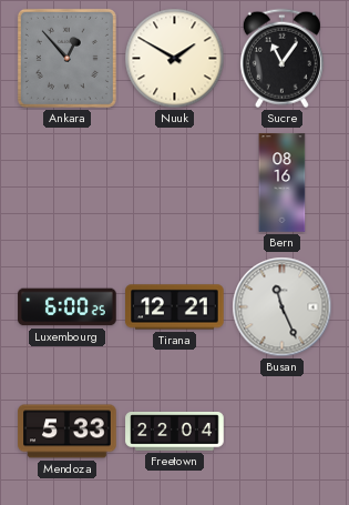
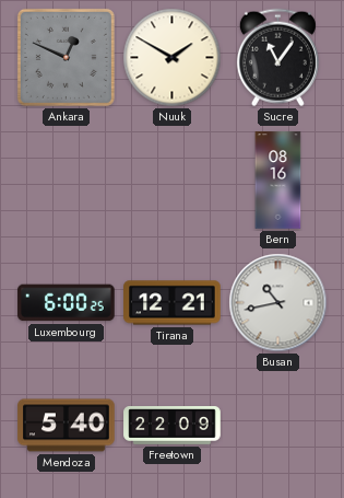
Ankara: 12:53 -> 12:49 (66, 57)
Busan: 11:26 -> 10:43 (278, 303)
Mendoza: 5:33 -> 5:40 (67, 426)
Freetown: 22:04 -> 22:09 (173, 426)
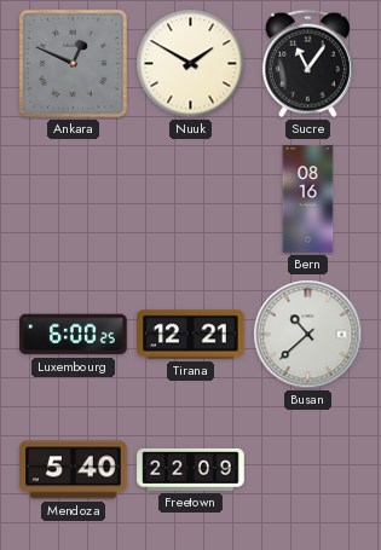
Busan: 10:43 -> 10:38 (308, 335)
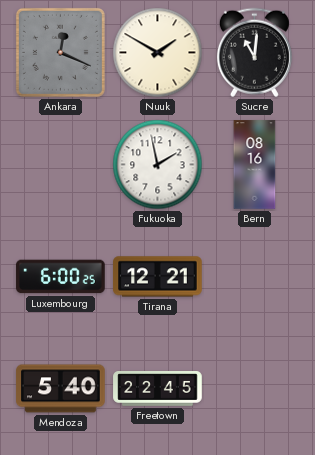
Ankara: 12:49 -> 12:19 (60, 52)
Sucre: 11:06 -> 11:01 (254, 53)
Fukuoka: none -> 1:58 (158, 165)
Busan: 10:38 -> none (308, 335)
Freetown: 22:09 -> 22:45 (158, 389)
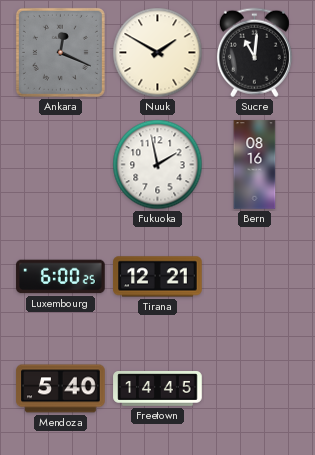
Freetown: 22:45 -> 14:45 (158, 389)
